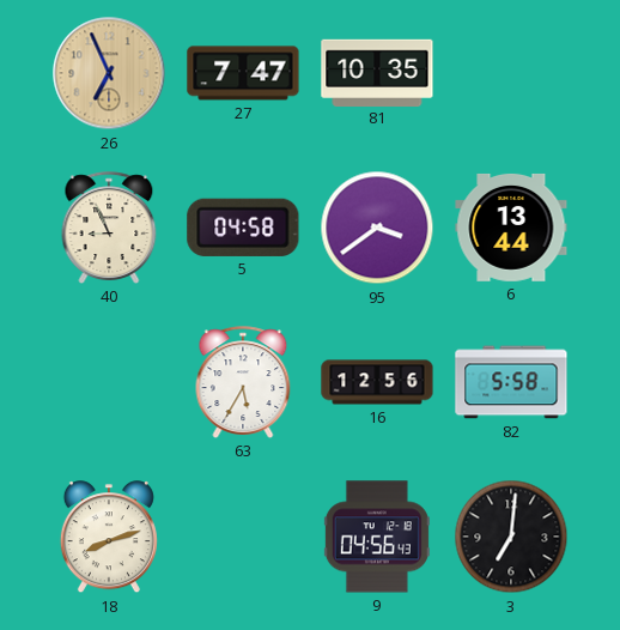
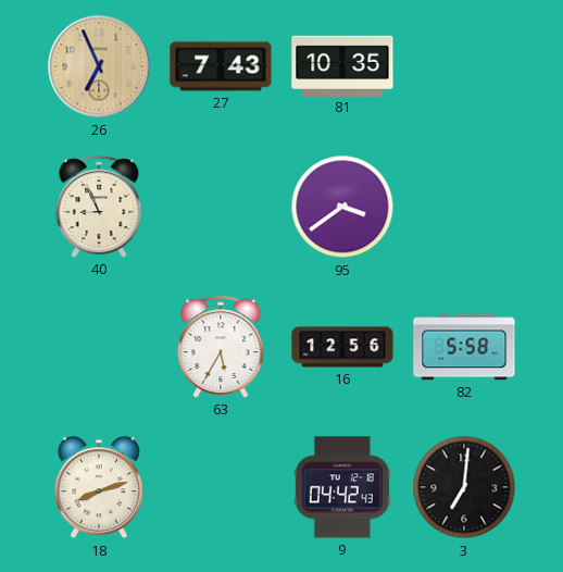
27: 7:47 -> 7:43 (221, 66)
5: 04:58 -> none (243, 228)
6: 13:44 -> none (511, 228)
9: 04:56 -> 04:42 (342, 487)
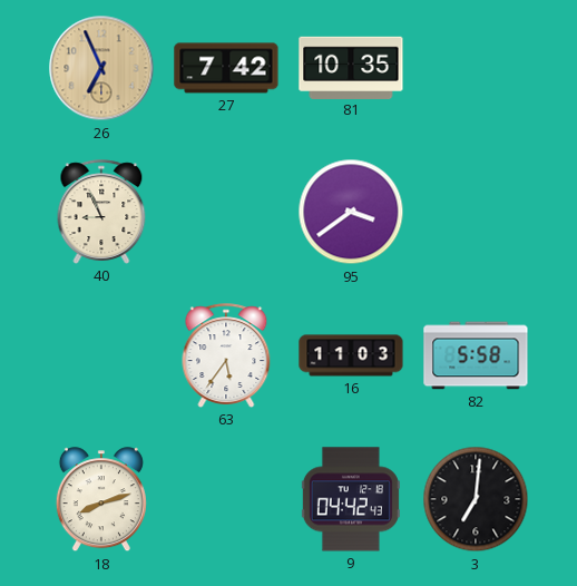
27: 7:43 -> 7:42 (226, 68)
63: 5:35 -> 5:36 (226, 355)
16: 12:56 -> 11:03 (351, 355)
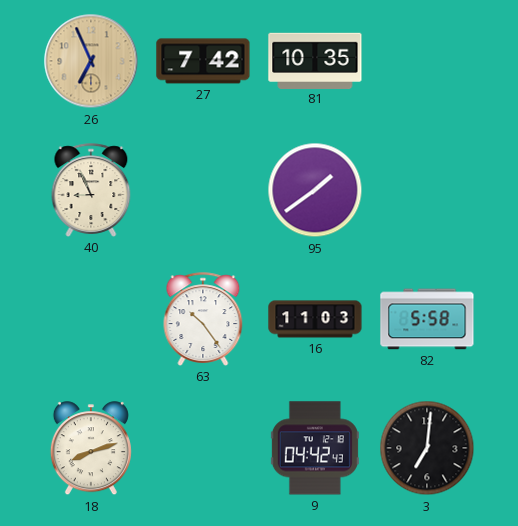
95: 3:39 -> 1:39 (315, 190)
63: 5:36 -> 10:24 (203, 319)
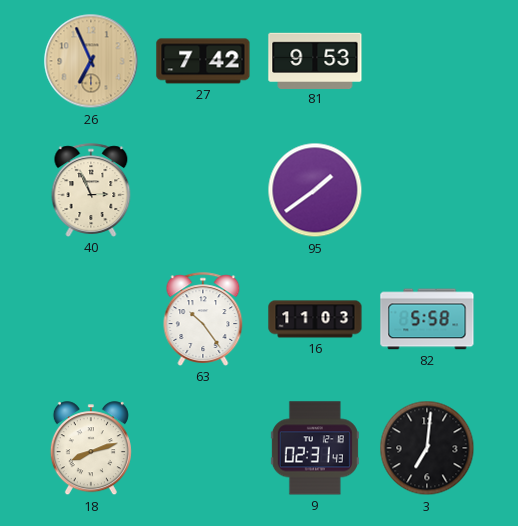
81: 10:35 -> 9:53 (315, 60)
40: 8:56 -> 2:56 (91, 190)
9: 04:42 -> 02:31 (315, 448)
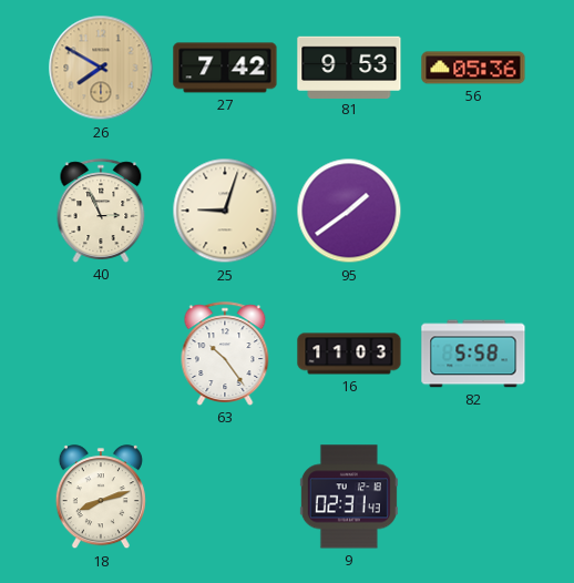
26: 6:56 -> 7:50 (101, 68)
56: none -> 05:36 (473, 68)
25: none -> 9:03 (225, 211)
3: 7:01 -> none (427, 448)
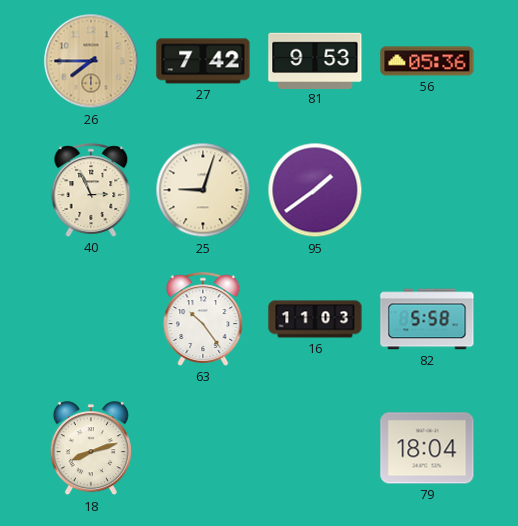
26: 7:50 -> 7:45 (91, 61)
9: 02:31 -> none (349, 497)
79: none -> 18:04 (427, 448)
